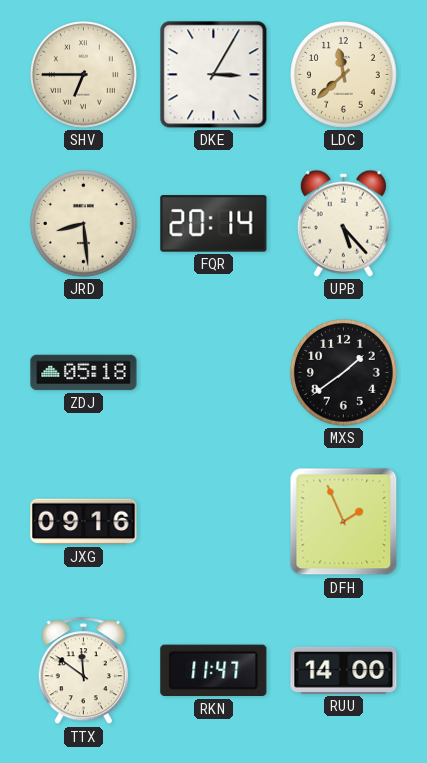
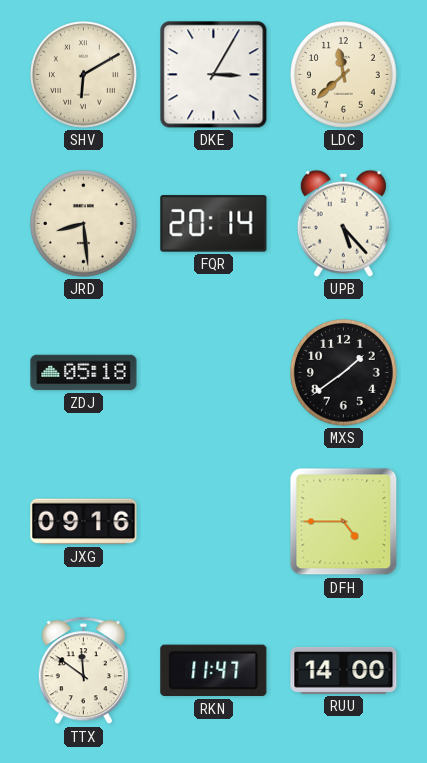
SHV: 6:45 -> 6:10 (84, 75)
DFH: 1:56 -> 4:45 (344, 522)
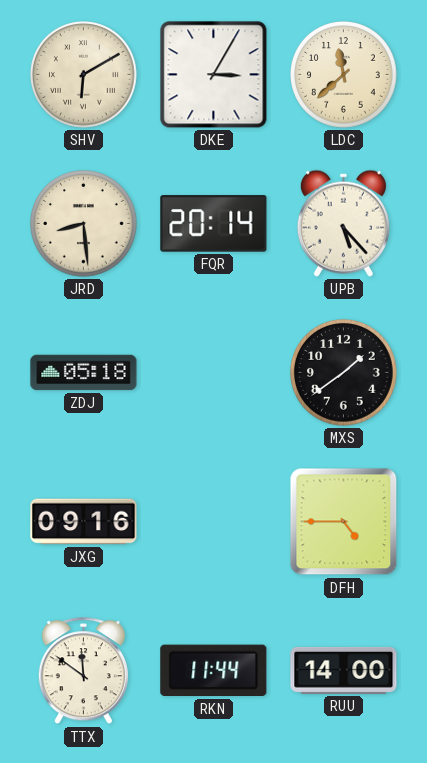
RKN: 11:47 -> 11:44 (214, 671)
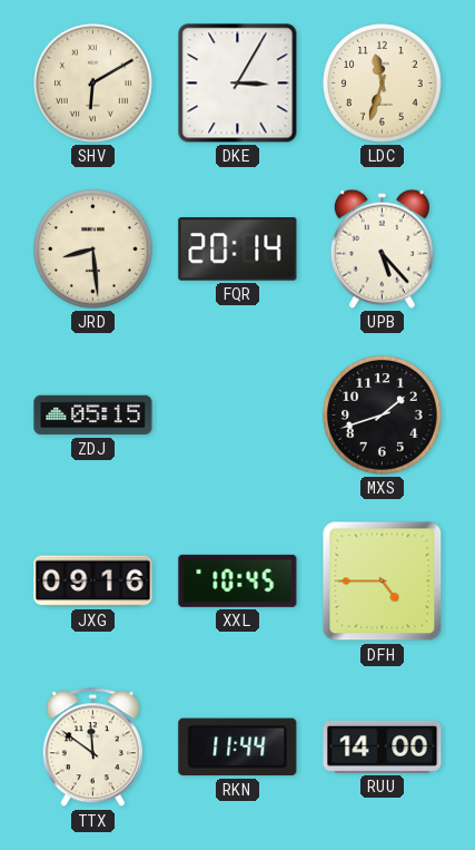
LDC: 11:38 -> 11:33 (383, 84)
ZDJ: 05:18 -> 05:15 (93, 416)
MXS: 1:39 -> 1:42 (383, 416)
XXL: none -> 10:45 (238, 580)
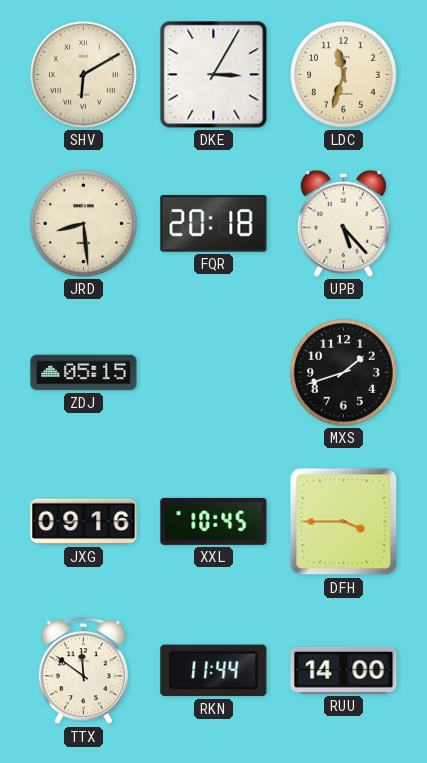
FQR: 20:14 -> 20:18 (214, 224)
DFH: 4:45 -> 3:45 (344, 522)
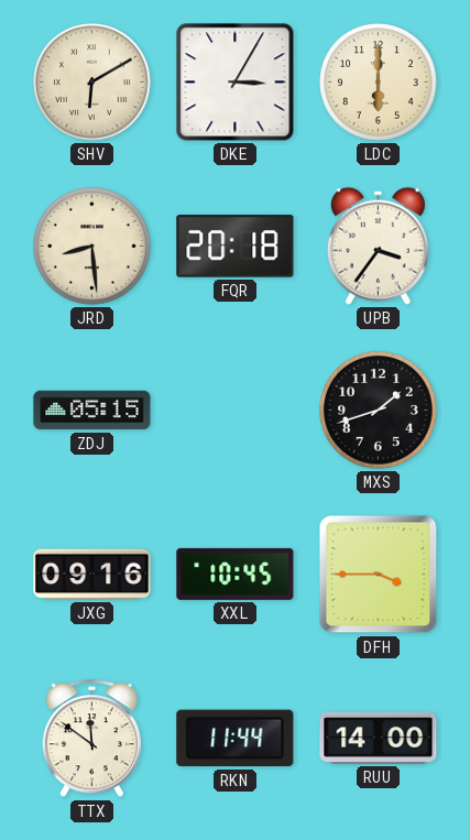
LDC: 11:33 -> 6:00 (379, 83)
UPB: 5:23 -> 3:36 (378, 246)
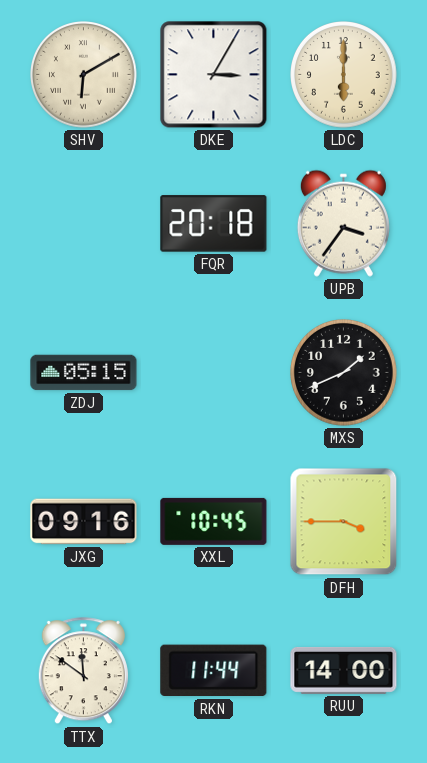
JRD: 8:29 -> none (92, 247)
MXS: 1:42 -> 1:41 (344, 373)
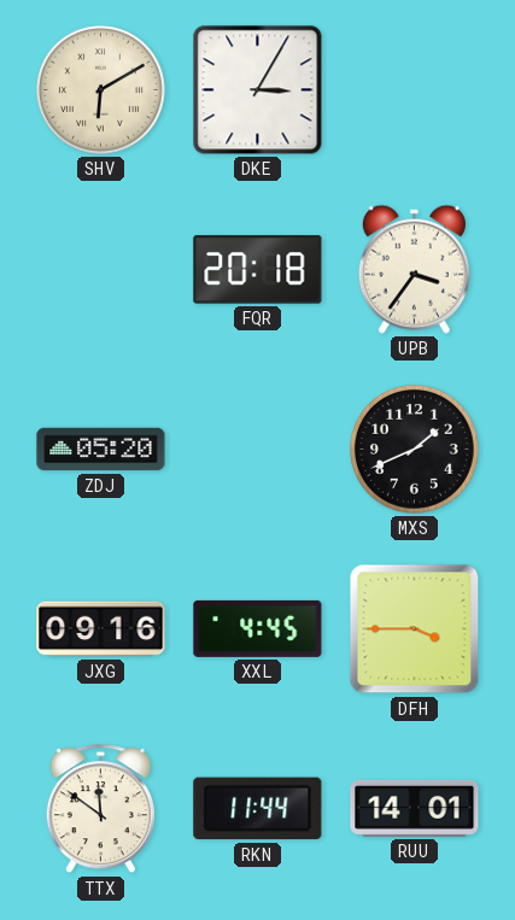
LDC: 6:00 -> none (344, 75)
ZDJ: 05:15 -> 05:20 (101, 450)
XXL: 10:45 -> 4:45 (258, 628)
RUU: 14:00 -> 14:01 (415, 808)
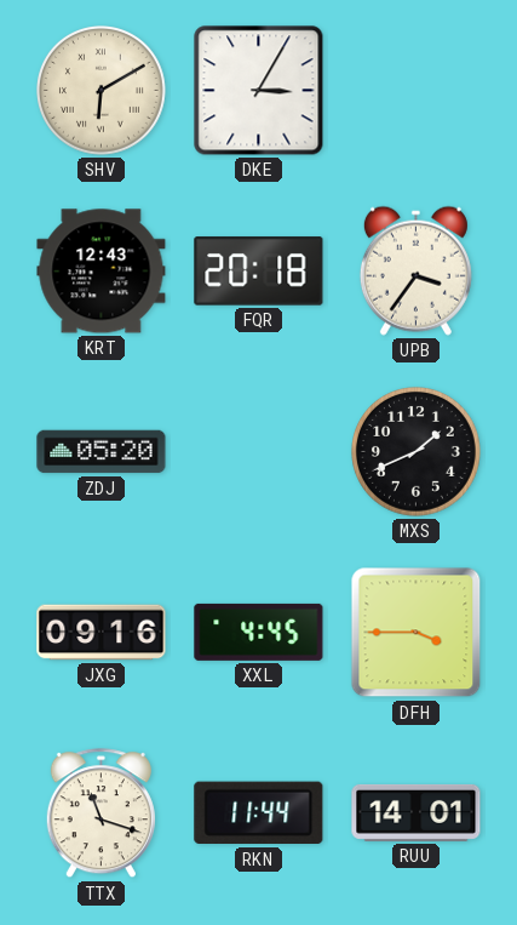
KRT: none -> 12:43 (102, 272)
TTX: 11:51 -> 11:18 (100, 813)
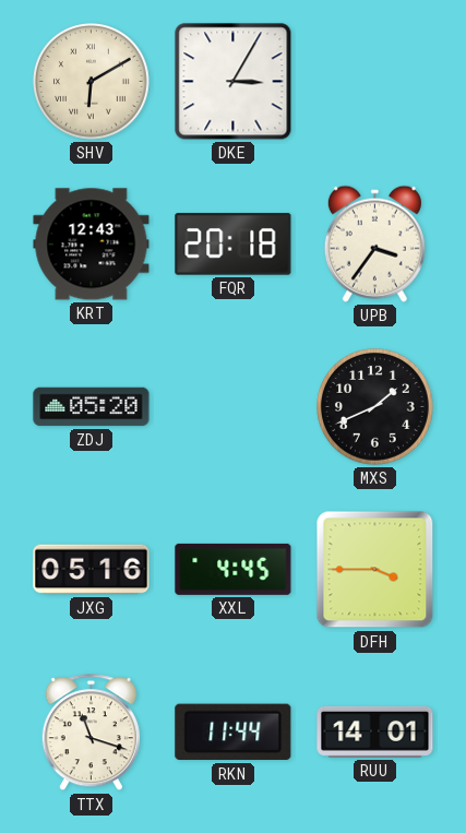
JXG: 09:16 -> 05:16 (92, 570)
